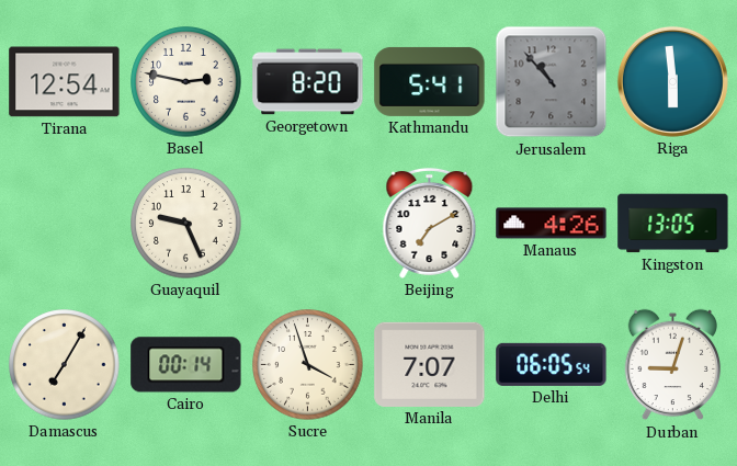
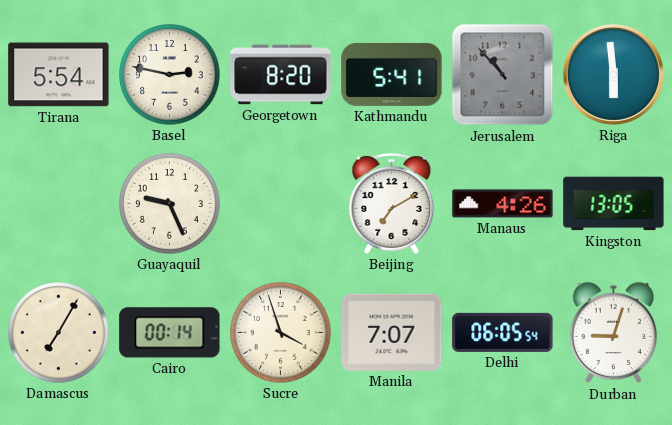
Tirana: 12:54 -> 5:54 (59, 75)
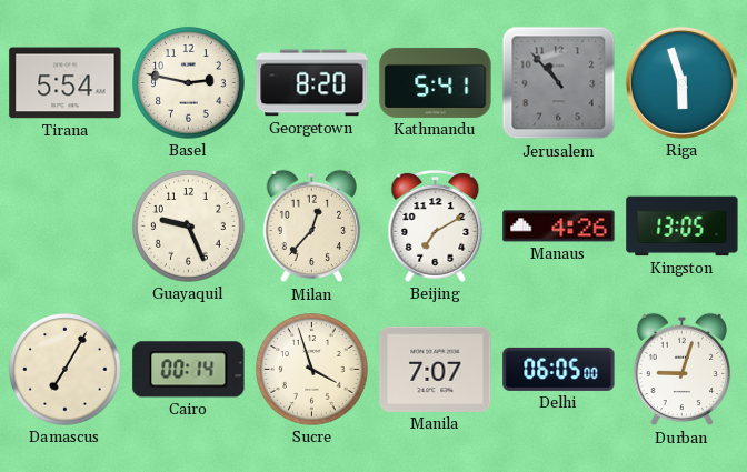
Riga: 5:59 -> 5:57 (681, 82)
Milan: none -> 12:37 (312, 227)
Delhi: 06:05:54 -> 06:05:00 (559, 369)
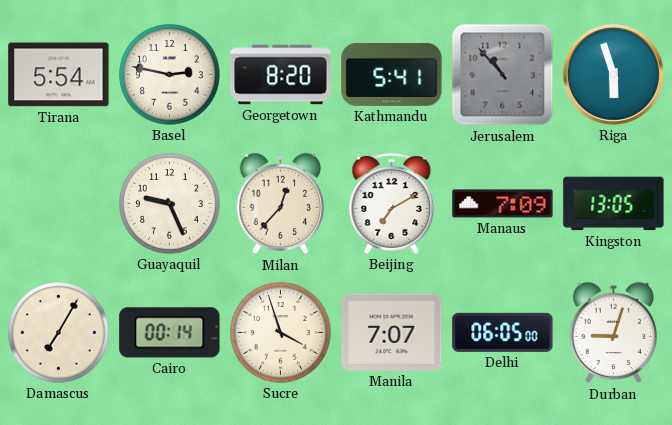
Manaus: 4:26 -> 7:09 (503, 204)
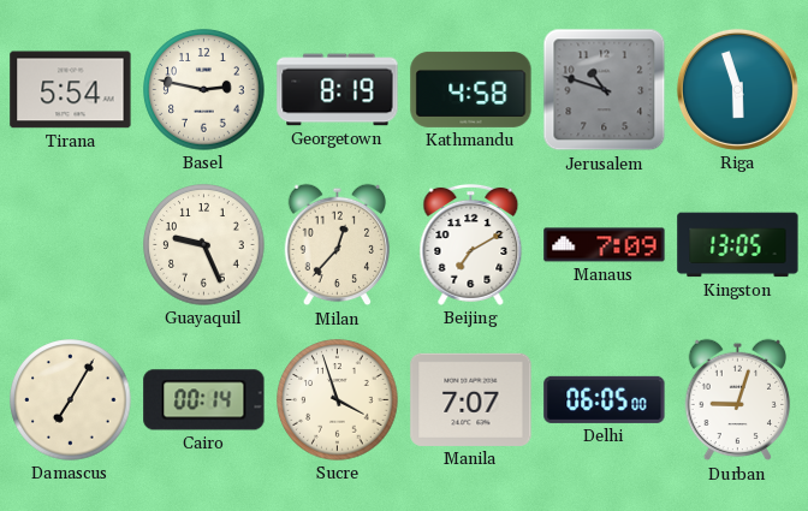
Georgetown: 8:20 -> 8:19 (338, 90)
Kathmandu: 5:41 -> 4:58 (471, 89)
Jerusalem: 10:53 -> 10:48 (605, 90)
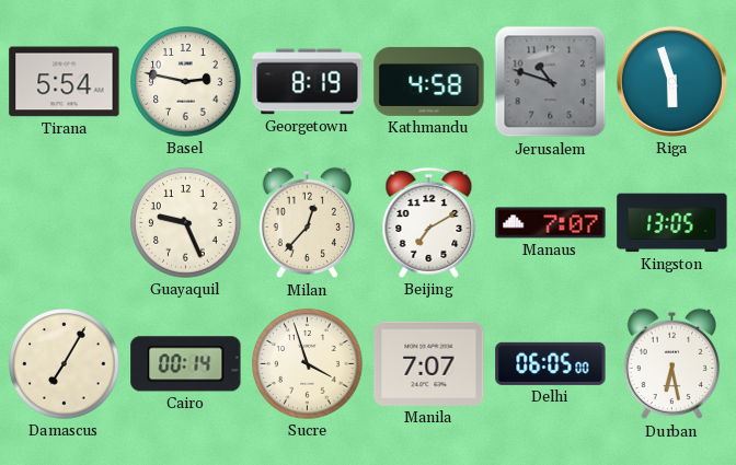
Manaus: 7:09 -> 7:07 (551, 223)
Durban: 9:03 -> 6:28 (672, 364)
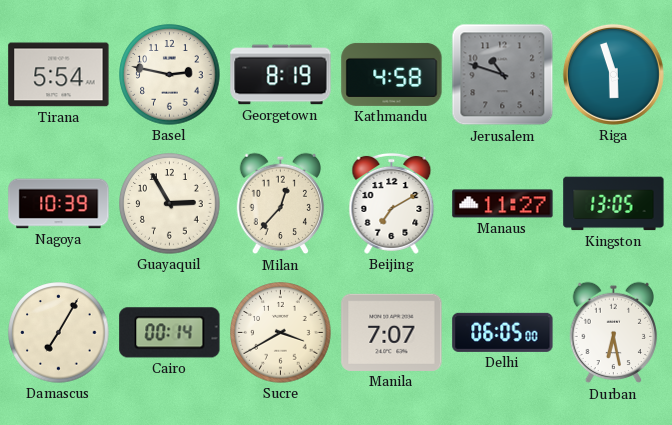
Nagoya: none -> 10:39 (59, 204)
Guayaquil: 9:26 -> 2:55 (170, 204)
Manaus: 7:07 -> 11:27 (503, 204)
Sucre: 3:57 -> 3:40 (281, 333)
